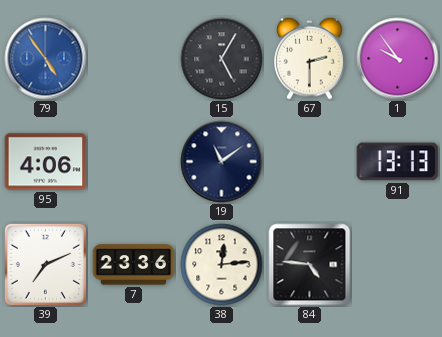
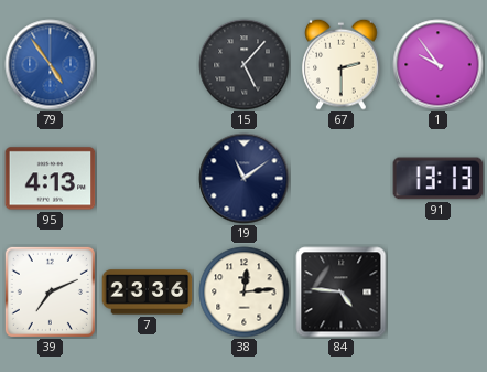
15: 5:05 -> 5:07 (245, 65)
95: 4:06 -> 4:13 (51, 179)
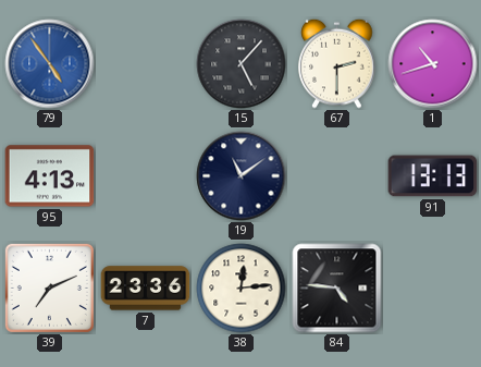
1: 9:54 -> 10:42 (433, 64)
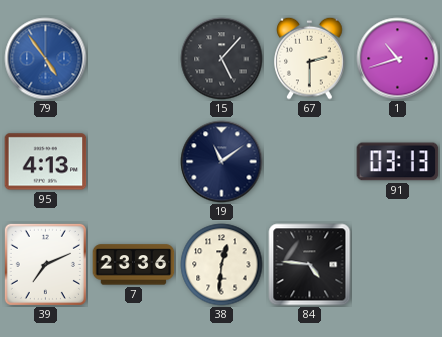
91: 13:13 -> 03:13 (398, 162)
38: 12:14 -> 12:31 (222, 265)
